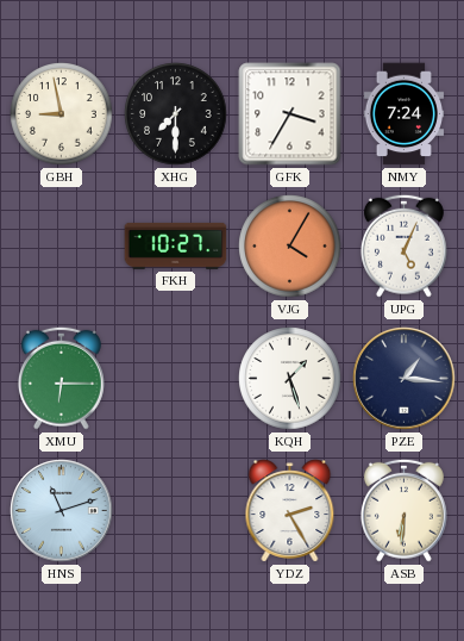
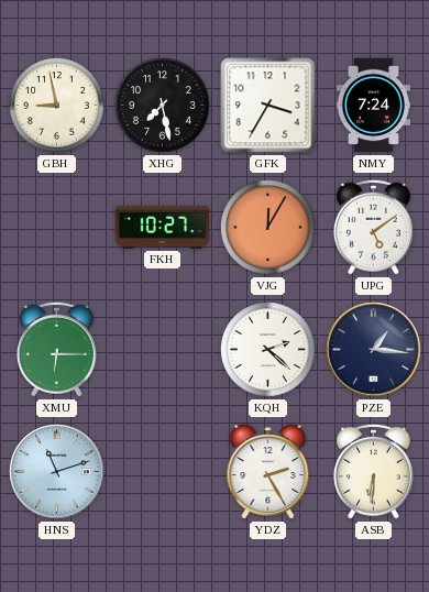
XHG: 7:30 -> 7:28 (163, 106)
VJG: 4:05 -> 12:05 (268, 228)
UPG: 5:04 -> 5:09 (373, 227)
KQH: 1:27 -> 2:22 (268, 350)
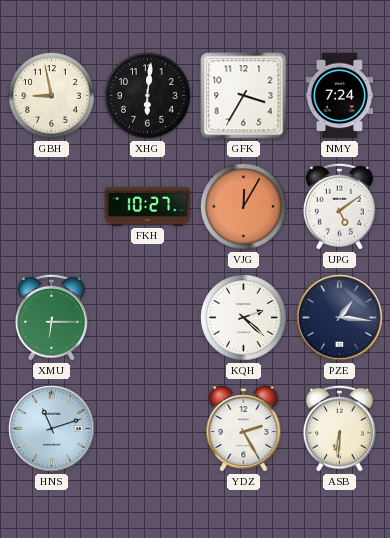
XHG: 7:28 -> 6:01 (148, 96)
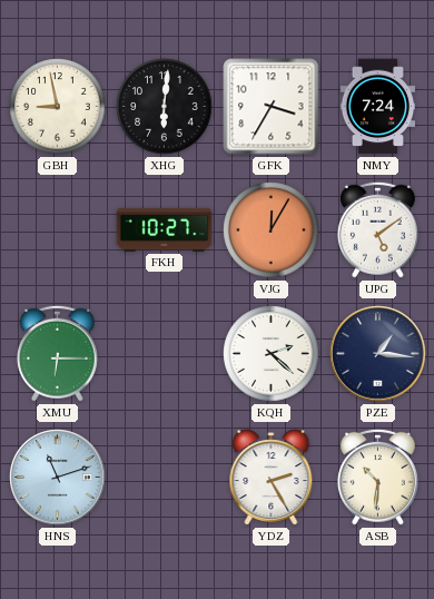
ASB: 6:31 -> 10:31 (377, 477)
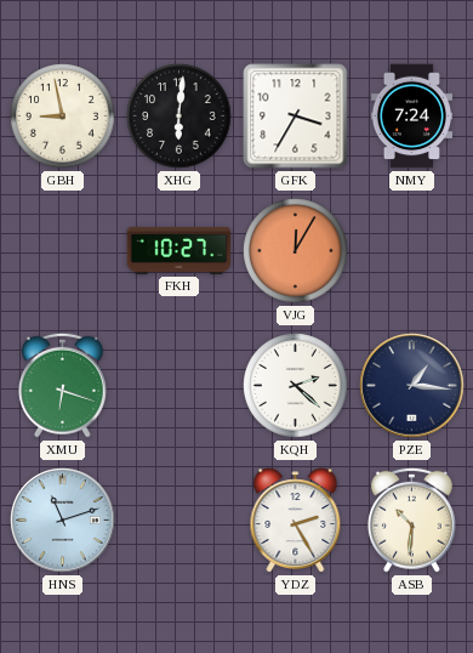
UPG: 5:09 -> none (377, 229)
XMU: 6:15 -> 6:18 (62, 385)
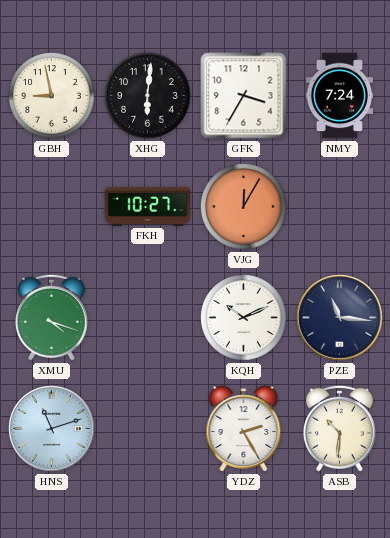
XMU: 6:18 -> 4:18 (51, 317)
KQH: 2:22 -> 10:11 (244, 318)
PZE: 1:16 -> 11:16 (340, 318)
